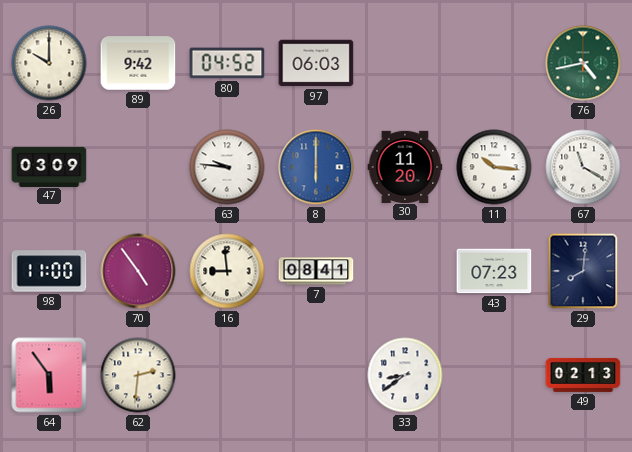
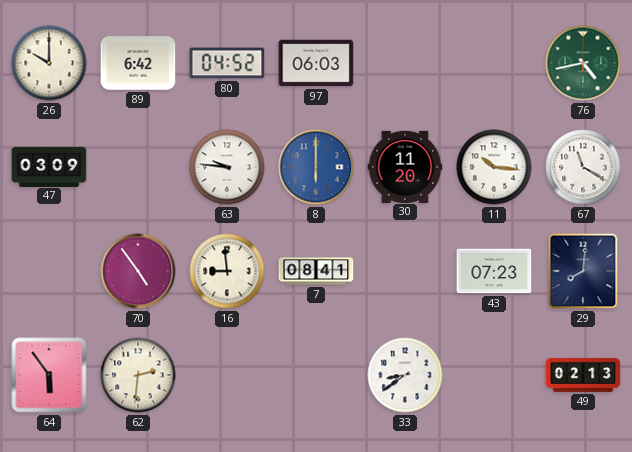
89: 9:42 -> 6:42 (138, 63)
98: 11:00 -> none (49, 271)
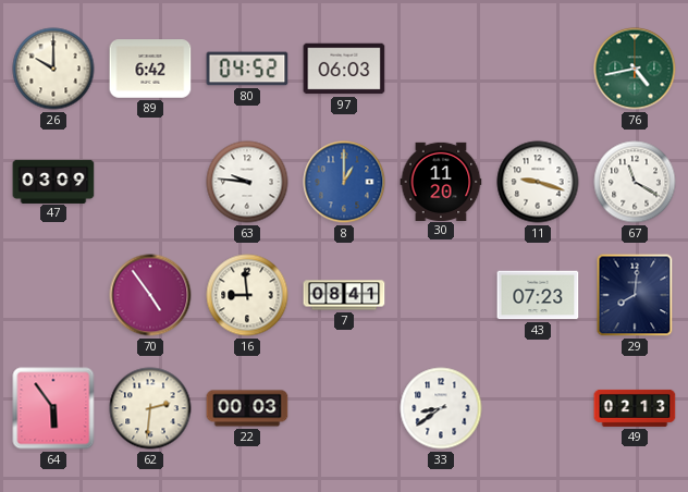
8: 6:00 -> 1:00 (344, 182)
11: 10:16 -> 9:18 (538, 182)
22: none -> 00:03 (247, 408)
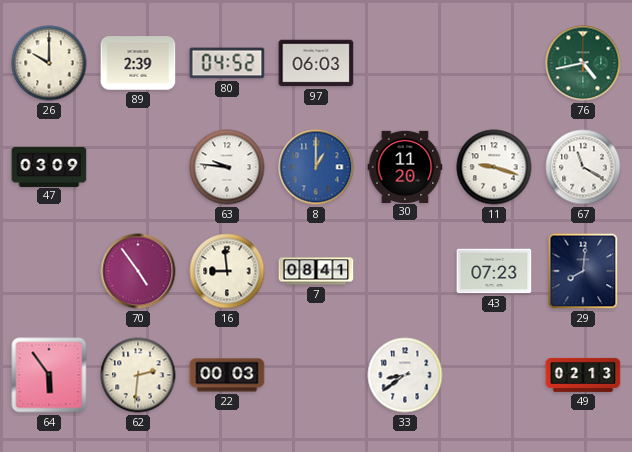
89: 6:42 -> 2:39 (138, 63)
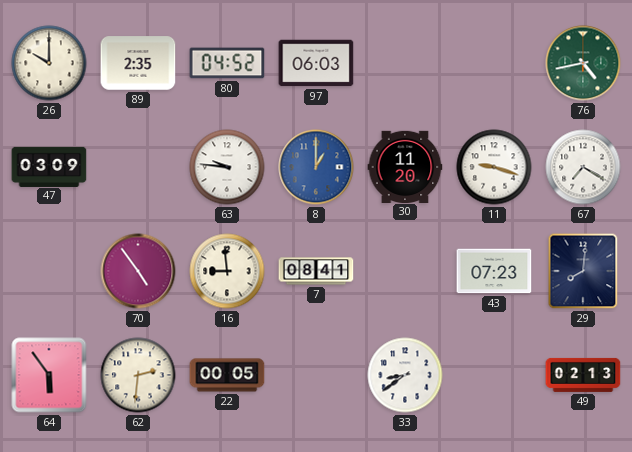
89: 2:39 -> 2:35 (138, 63)
67: 11:20 -> 7:20 (583, 167)
22: 00:03 -> 00:05 (227, 375)
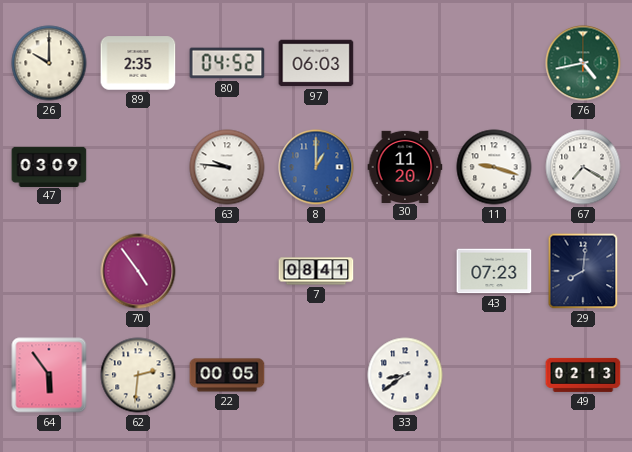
16: 8:59 -> none (227, 271)
